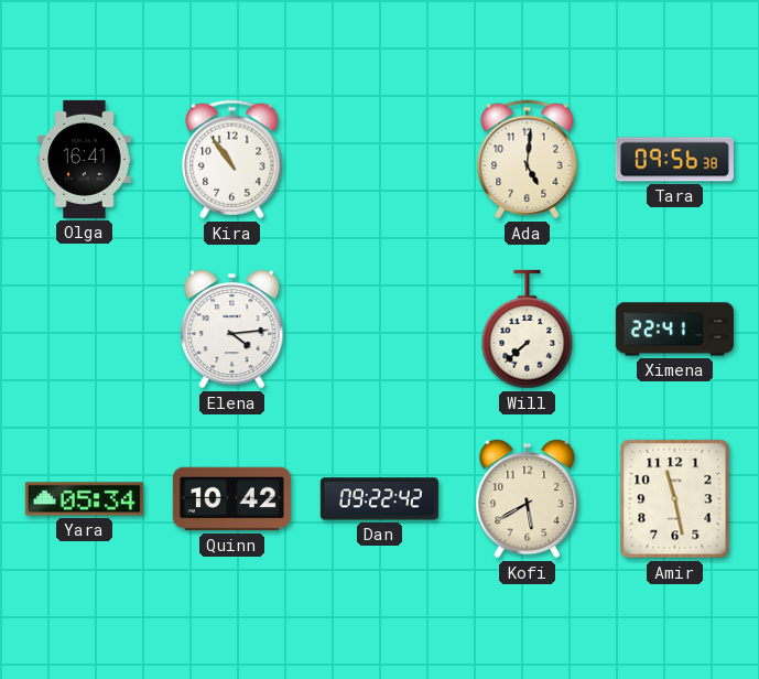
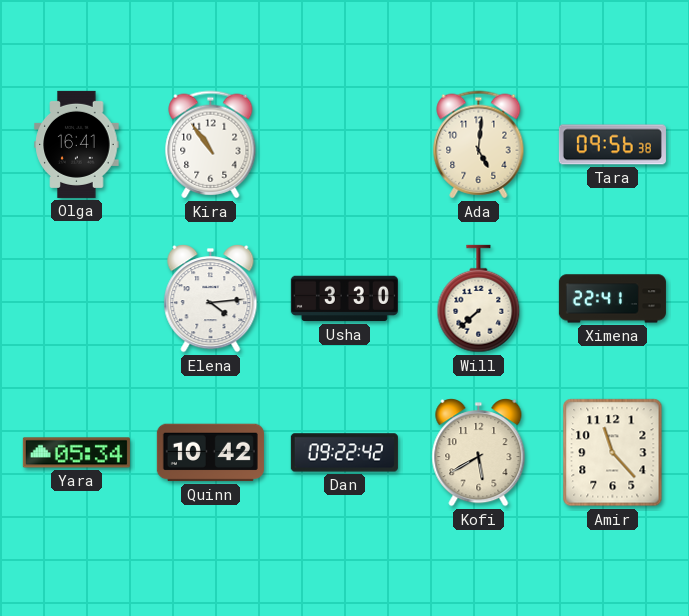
Usha: none -> 3:30 (344, 299)
Amir: 11:28 -> 11:23 (613, 453)
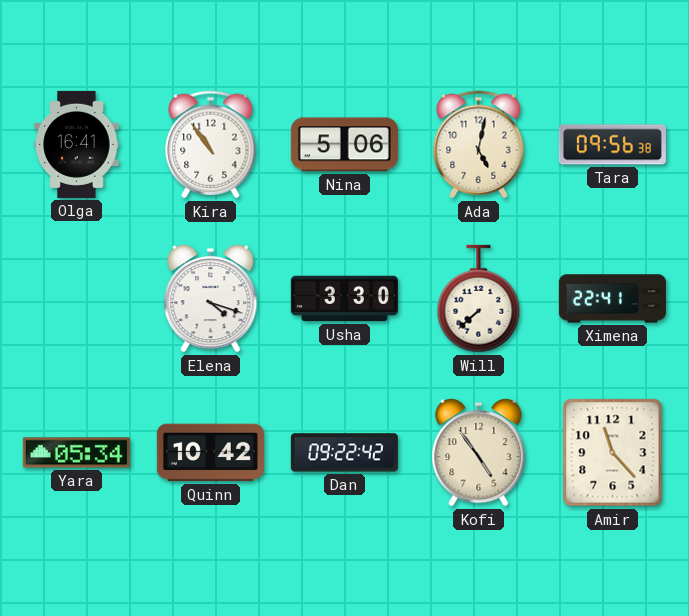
Nina: none -> 5:06 (344, 145)
Ada: 5:01 -> 5:02 (479, 145)
Elena: 4:14 -> 4:18 (211, 299)
Kofi: 5:40 -> 4:54 (479, 453)
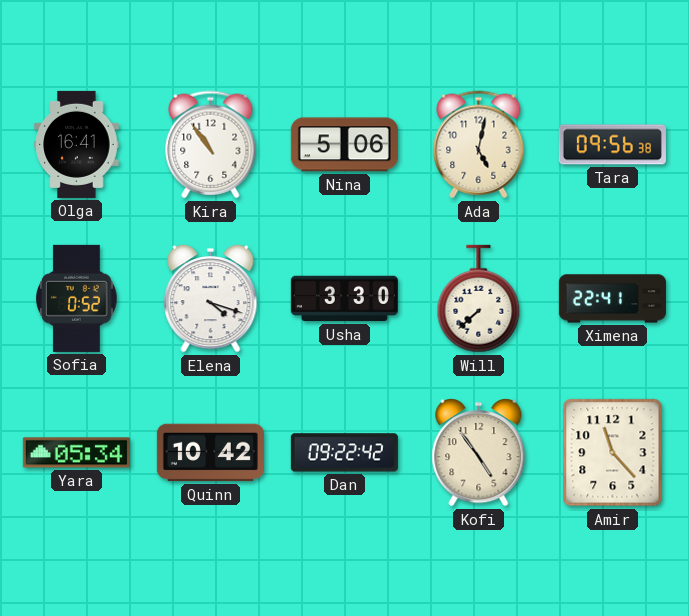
Sofia: none -> 0:52 (77, 298)
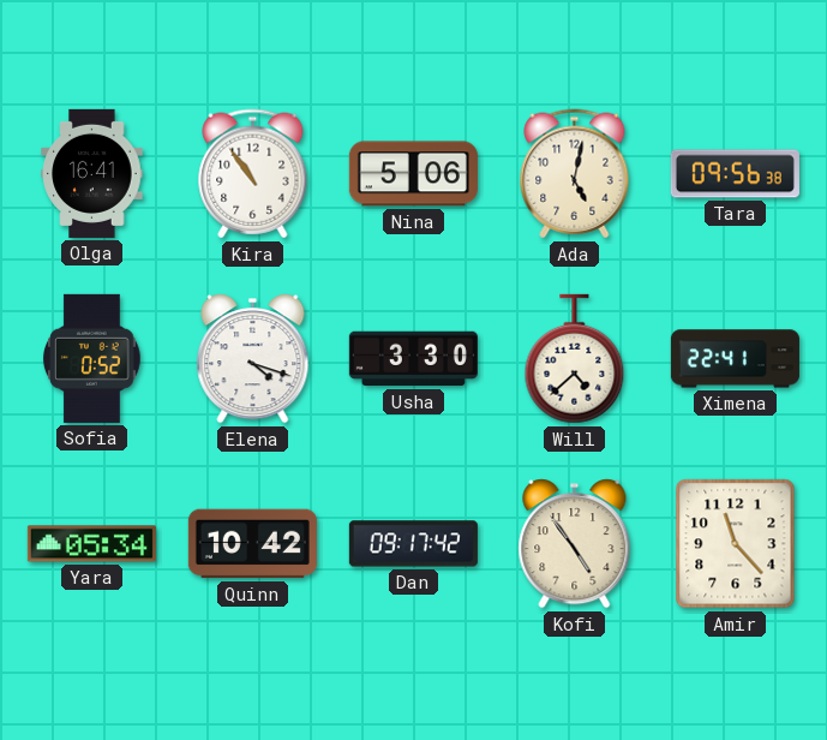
Will: 7:38 -> 4:38 (575, 359)
Dan: 09:22 -> 09:17 (413, 544)
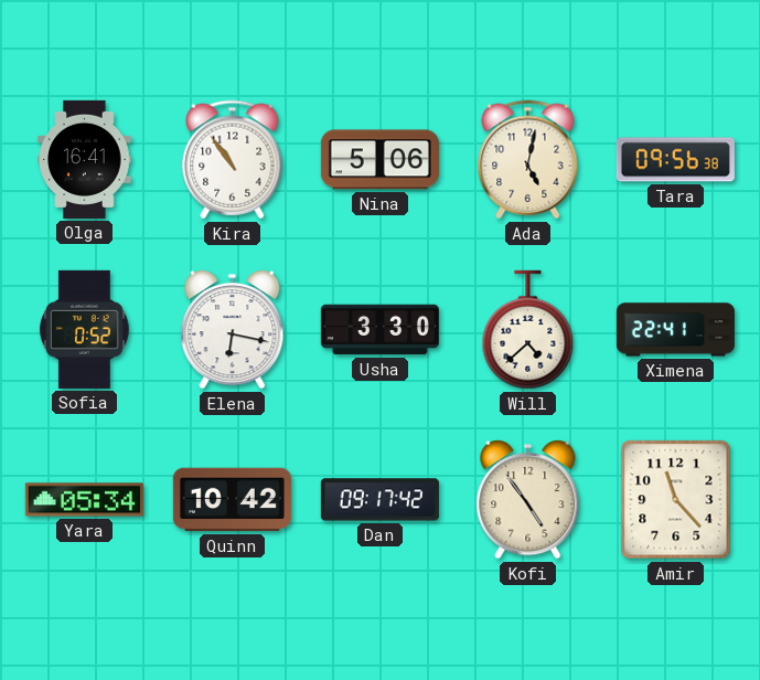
Elena: 4:18 -> 6:17 (233, 330)
